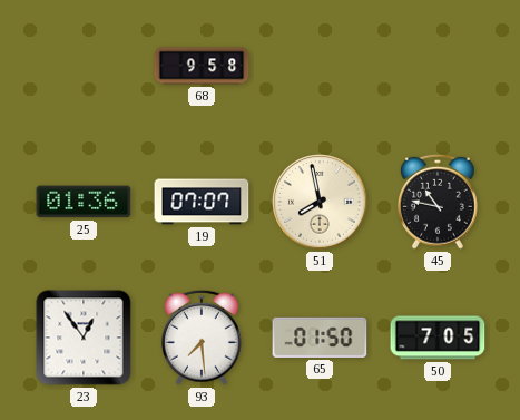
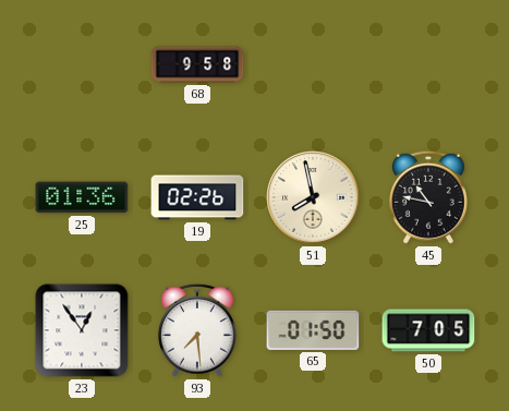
19: 07:07 -> 02:26 (197, 197)
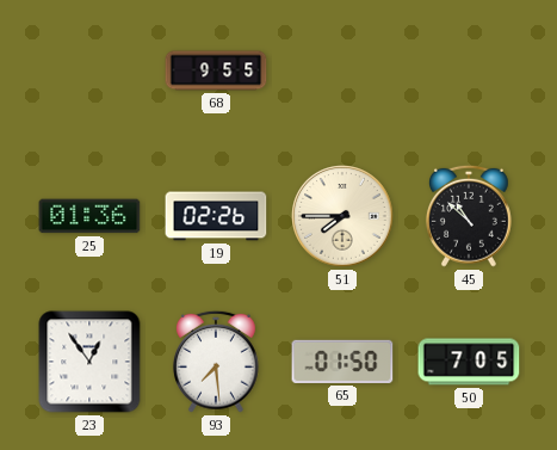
68: 9:58 -> 9:55 (216, 70)
51: 7:58 -> 7:45 (344, 217)
45: 10:47 -> 10:52 (469, 216)
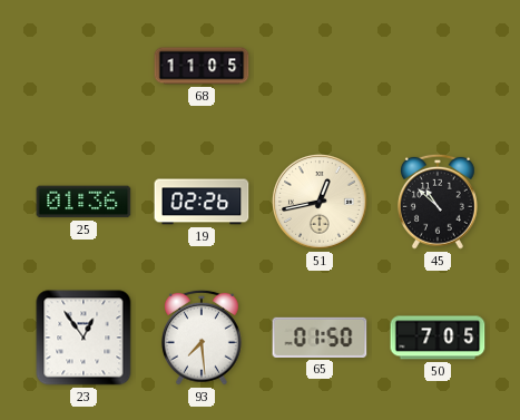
68: 9:55 -> 11:05 (202, 66)
51: 7:45 -> 12:43 (321, 203)
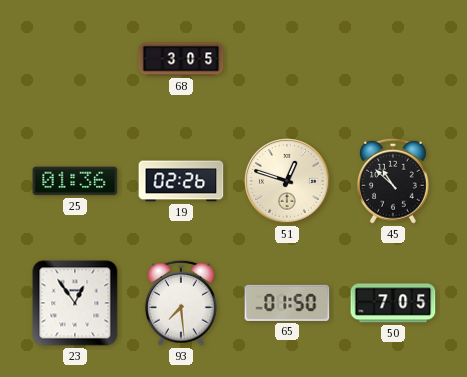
68: 11:05 -> 3:05 (181, 59)
51: 12:43 -> 12:48 (288, 182)
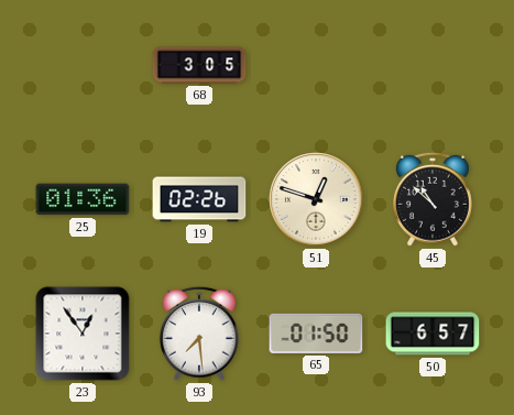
50: 7:05 -> 6:57 (433, 334)
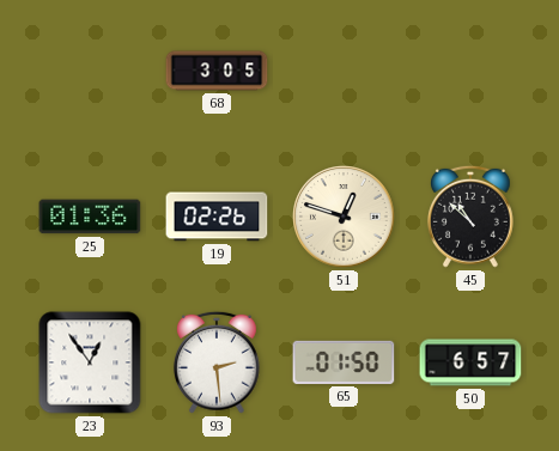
93: 7:29 -> 2:29 (217, 362)
